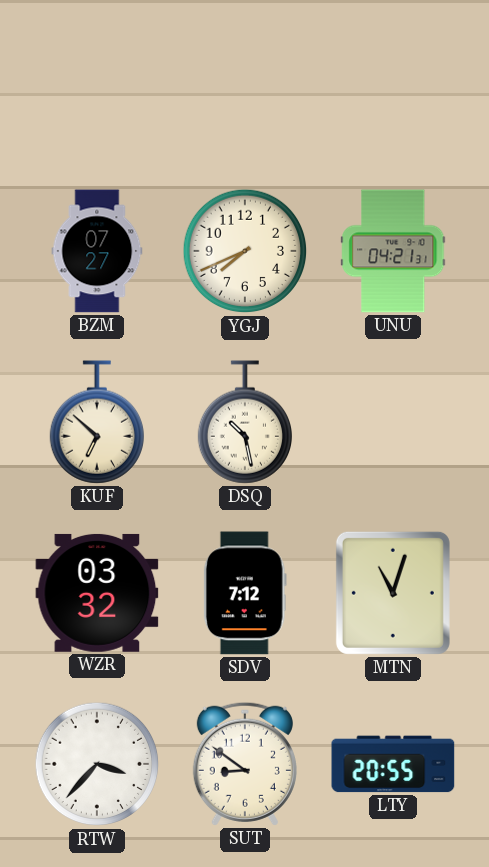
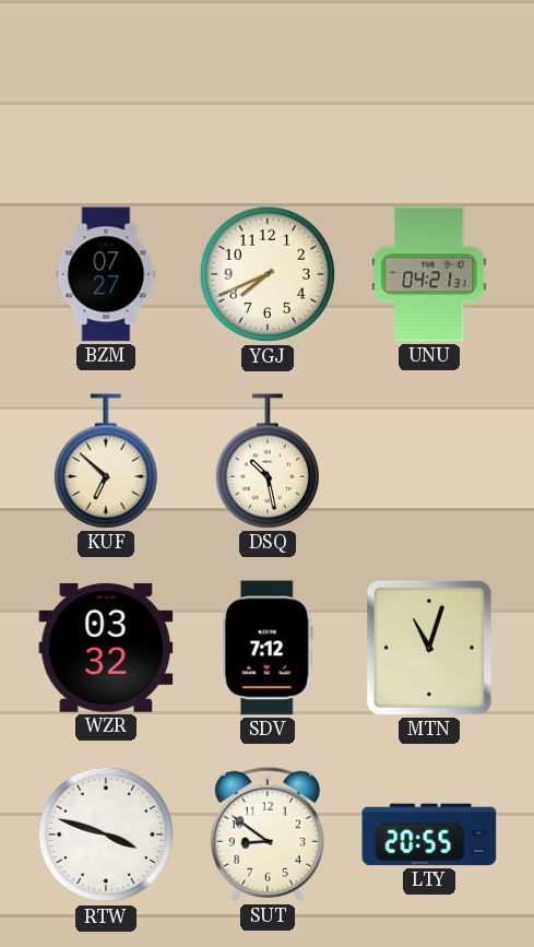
RTW: 3:37 -> 3:48 (106, 834)
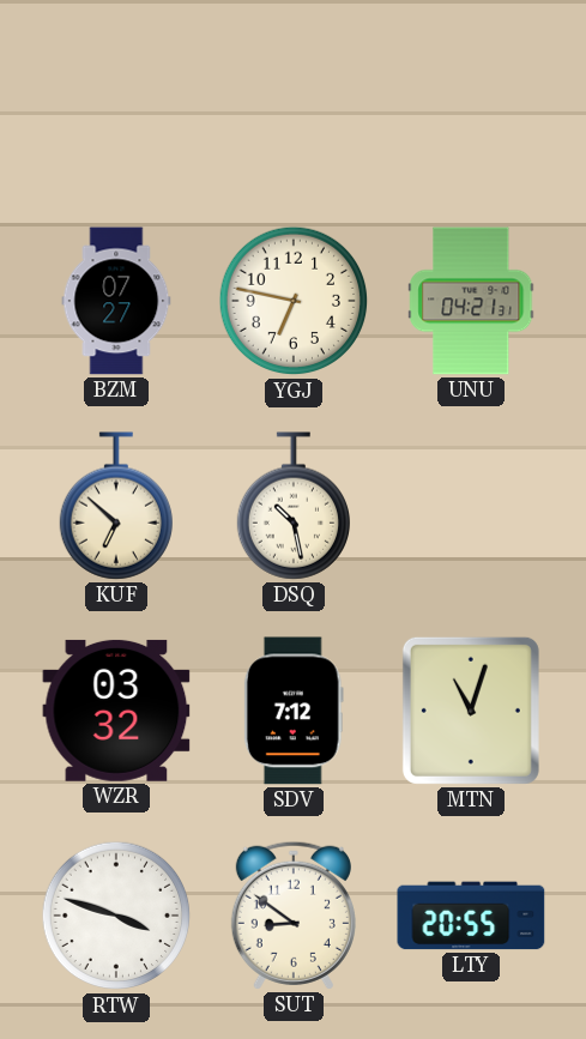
YGJ: 7:41 -> 6:47 (294, 301)
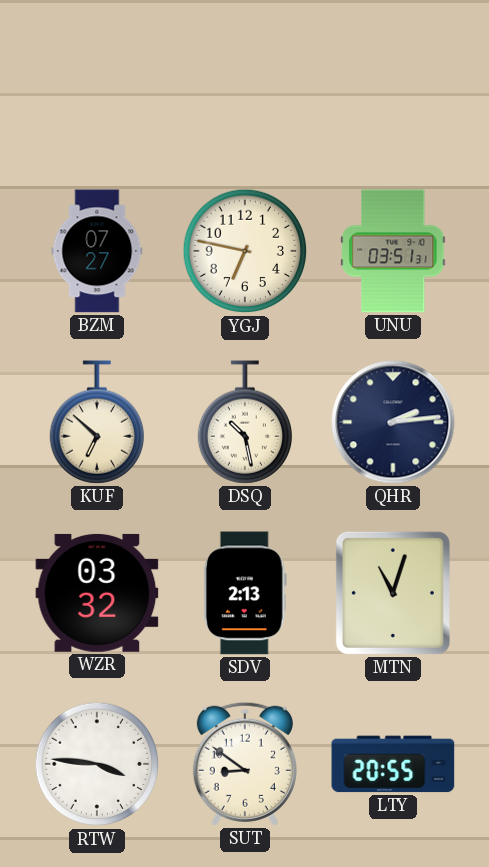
UNU: 04:21 -> 03:51 (393, 251)
QHR: none -> 2:14 (393, 422)
SDV: 7:12 -> 2:13 (245, 593)
RTW: 3:48 -> 3:46 (97, 764)
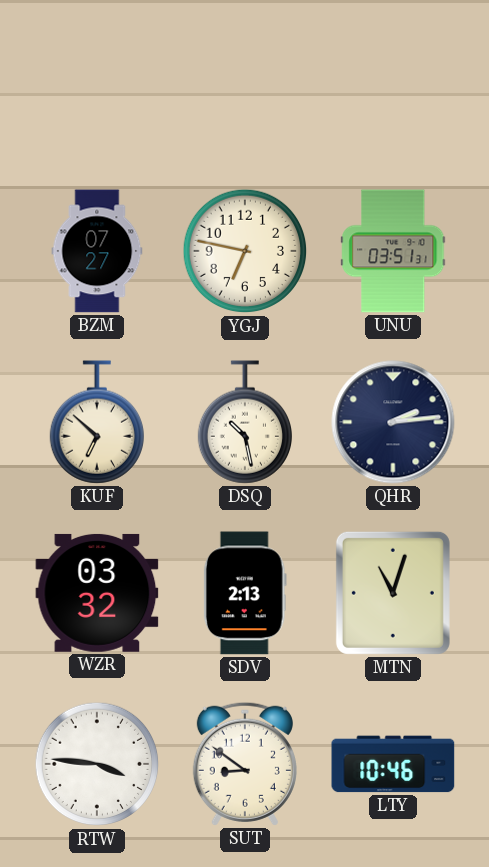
LTY: 20:55 -> 10:46 (393, 764)
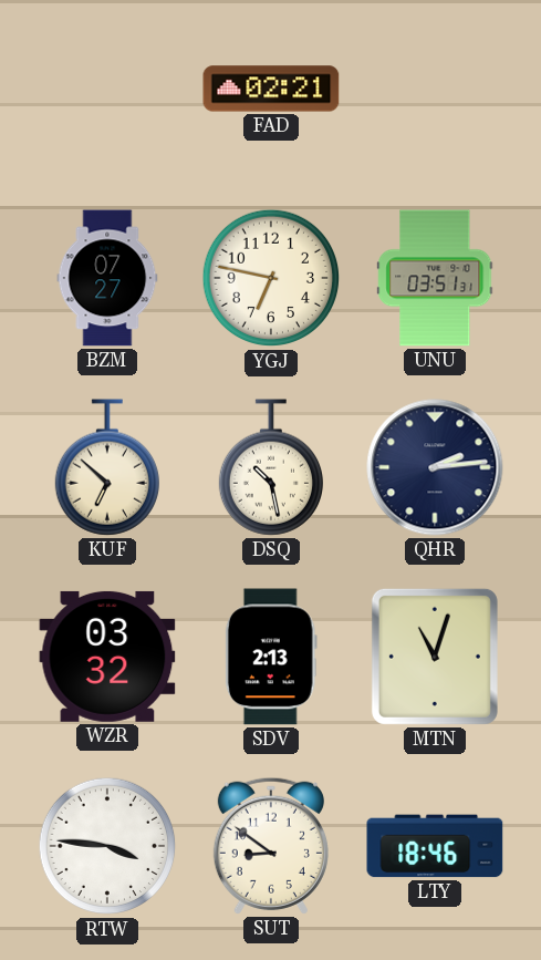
FAD: none -> 02:21 (271, 89)
LTY: 10:46 -> 18:46 (435, 846)
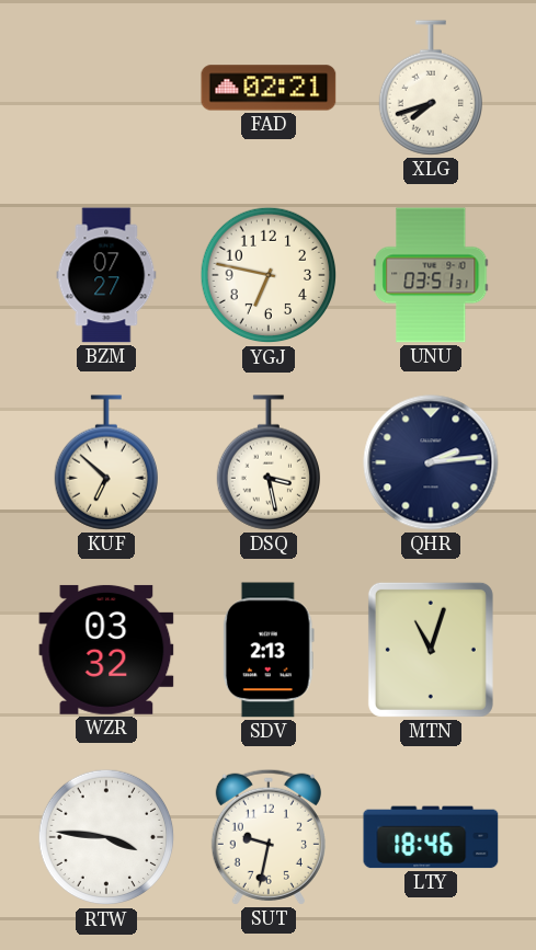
XLG: none -> 7:42 (430, 88)
DSQ: 10:28 -> 3:28 (267, 462)
SUT: 8:51 -> 9:32 (269, 837)
